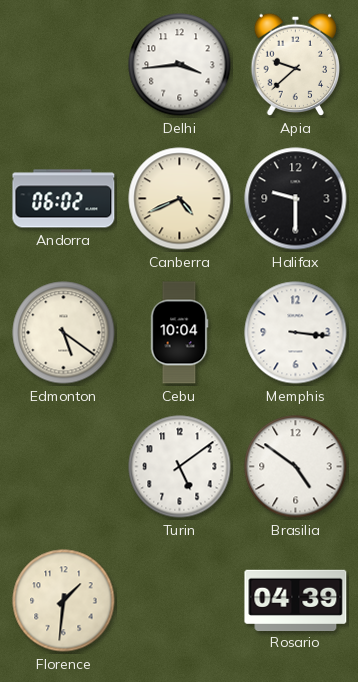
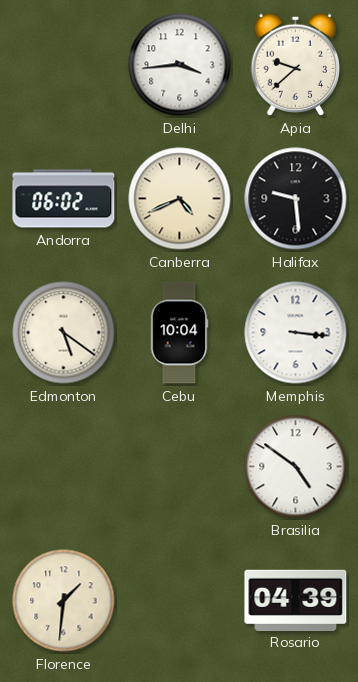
Halifax: 9:30 -> 9:29 (296, 199)
Turin: 5:09 -> none (180, 467)
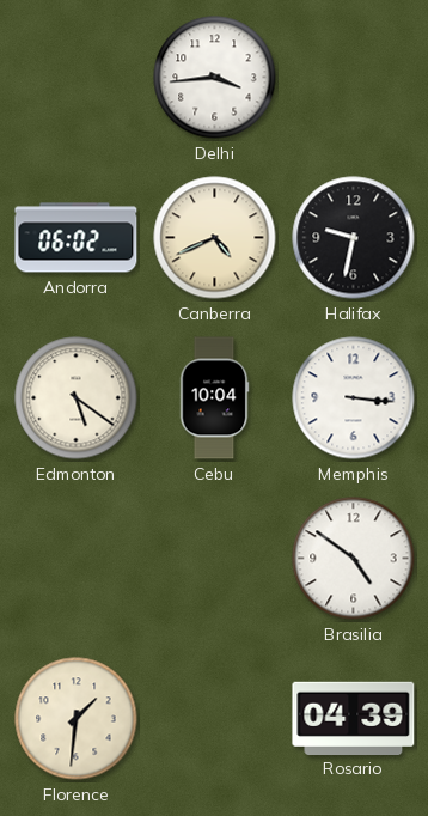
Apia: 9:38 -> none (296, 65)
Halifax: 9:29 -> 9:32 (354, 238)
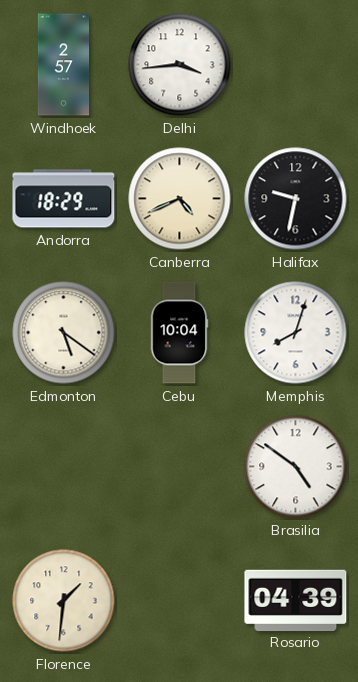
Windhoek: none -> 2:57 (64, 65)
Andorra: 06:02 -> 18:29 (64, 199)
Memphis: 3:16 -> 8:03 (296, 333)
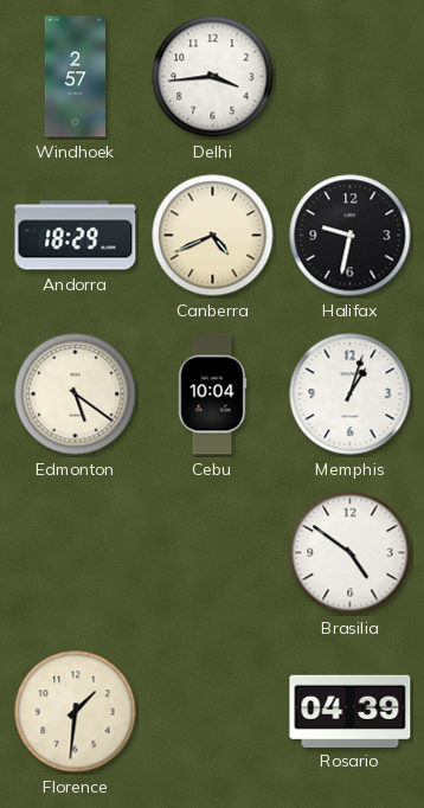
Memphis: 8:03 -> 1:03 (351, 395)
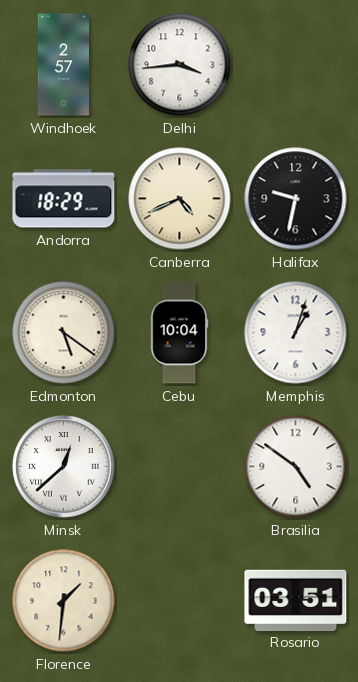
Minsk: none -> 12:38 (64, 467)
Rosario: 04:39 -> 03:51 (296, 600)
